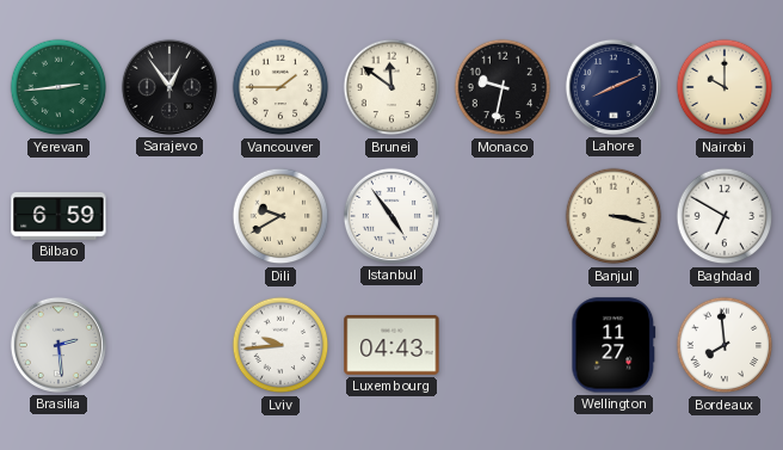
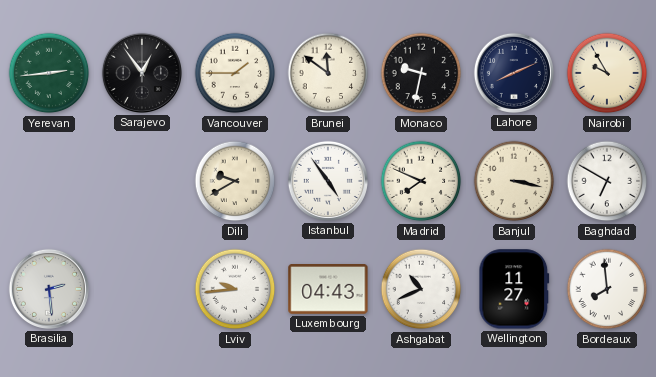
Nairobi: 10:00 -> 9:55 (607, 73)
Bilbao: 6:59 -> none (58, 216)
Madrid: none -> 7:49 (421, 181)
Ashgabat: none -> 10:41 (421, 289)
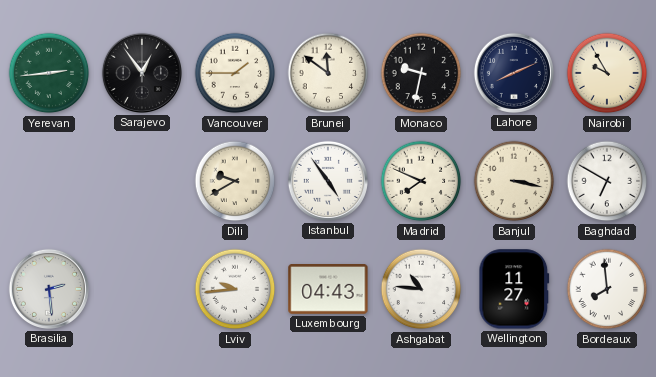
Ashgabat: 10:41 -> 10:46 (421, 289)
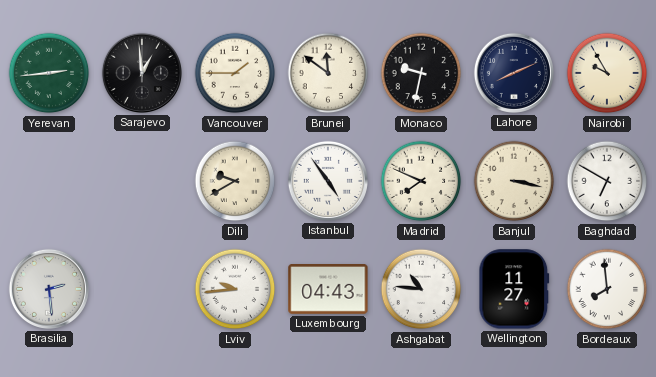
Sarajevo: 12:54 -> 12:59 (142, 73)
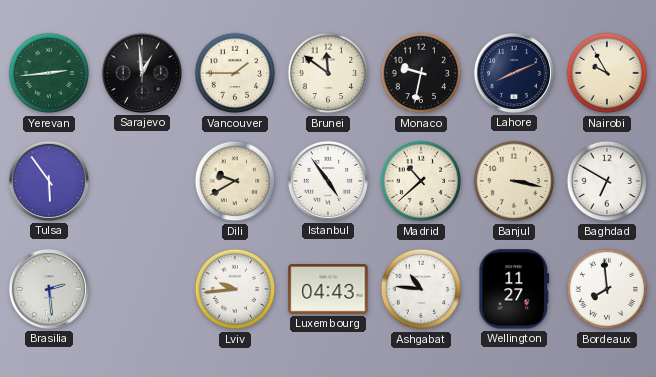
Tulsa: none -> 5:54 (49, 181)
Madrid: 7:49 -> 10:38 (421, 181)
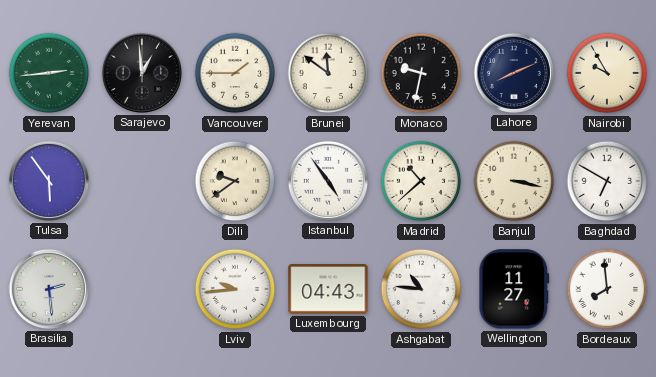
Dili: 9:40 -> 9:39 (235, 181)
